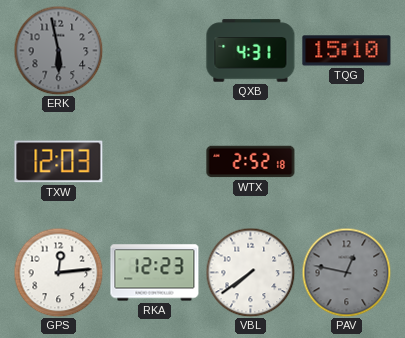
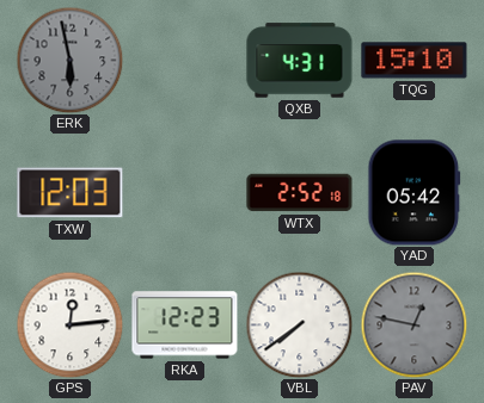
YAD: none -> 05:42 (415, 193)
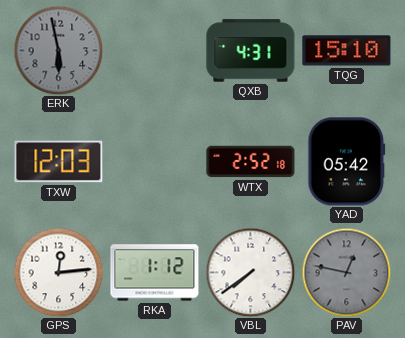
RKA: 12:23 -> 1:12 (155, 273)
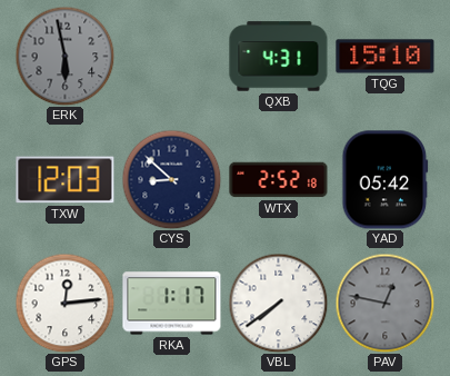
CYS: none -> 8:52 (171, 179)
RKA: 1:12 -> 1:17 (172, 304)
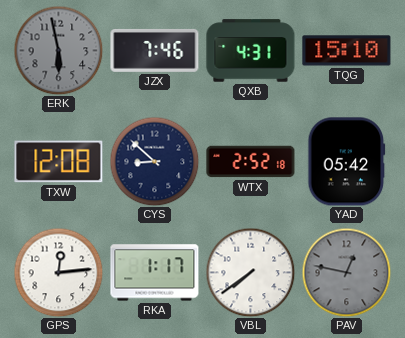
JZX: none -> 7:46 (155, 50)
TXW: 12:03 -> 12:08 (59, 162)
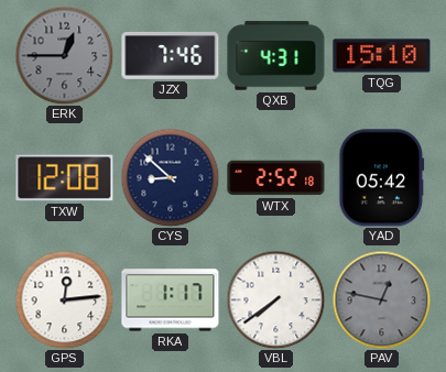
ERK: 5:58 -> 12:45 (64, 55)
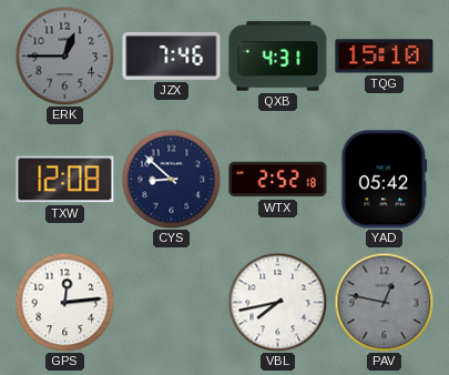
RKA: 1:17 -> none (171, 300)
VBL: 7:39 -> 7:43 (277, 302)
